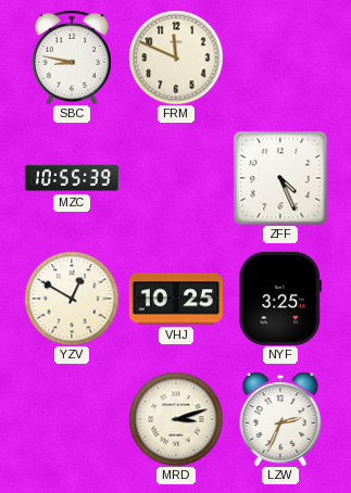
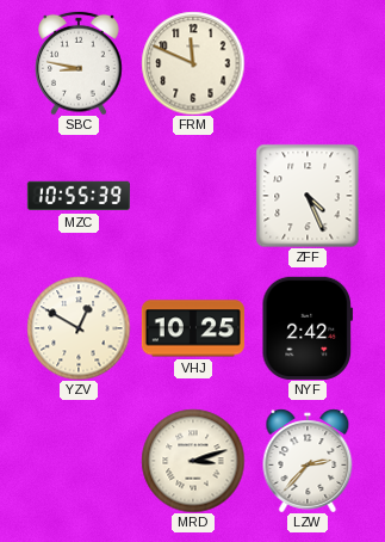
NYF: 3:25 -> 2:42 (308, 328)
LZW: 2:34 -> 2:37 (308, 461)
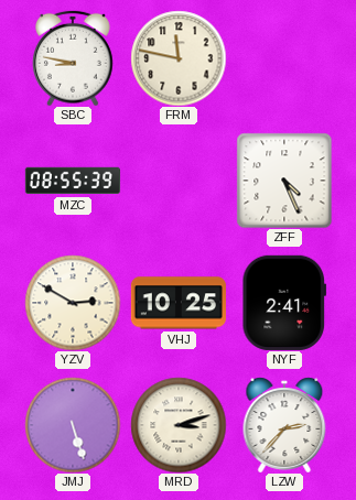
FRM: 11:49 -> 11:47 (179, 58)
MZC: 10:55 -> 08:55 (73, 181)
YZV: 12:50 -> 2:50 (73, 303)
NYF: 2:42 -> 2:41 (284, 303)
JMJ: none -> 5:27 (73, 425)
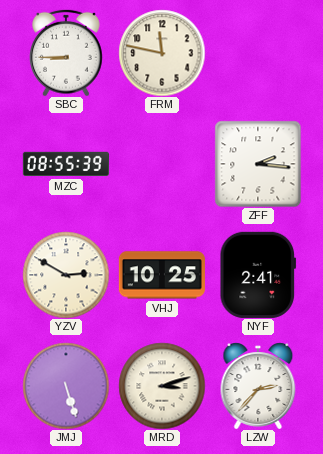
SBC: 8:47 -> 8:45 (67, 53)
ZFF: 4:26 -> 2:16 (258, 164)
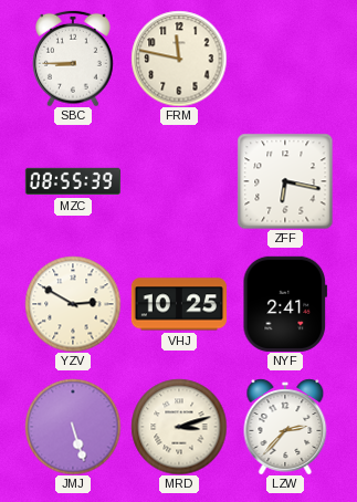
ZFF: 2:16 -> 6:17 (285, 181)
